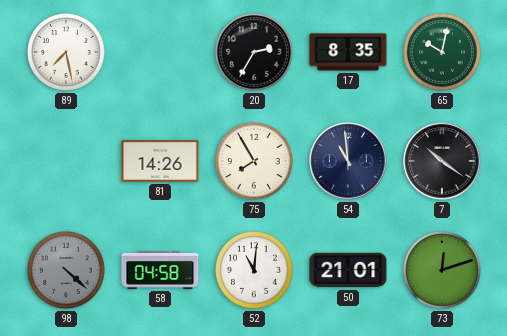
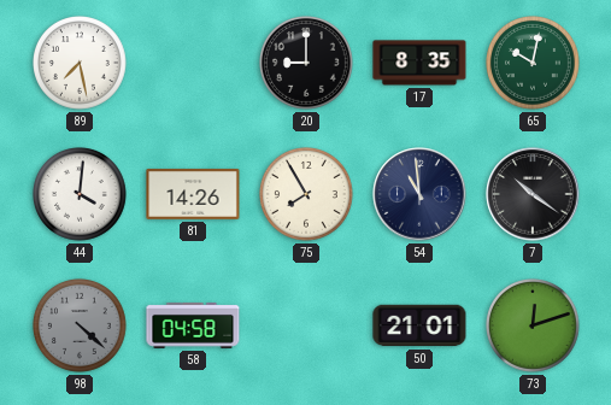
20: 2:35 -> 9:00 (307, 64)
44: none -> 4:01 (81, 195)
52: 11:01 -> none (255, 271)
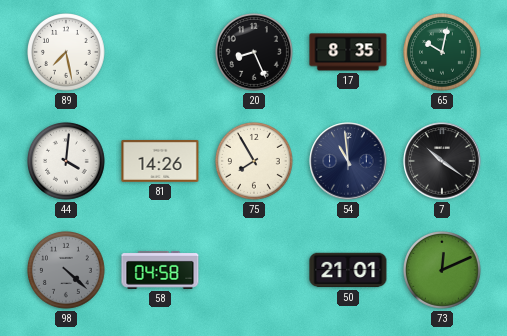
20: 9:00 -> 8:26 (255, 53)
73: 12:12 -> 12:11 (443, 271)
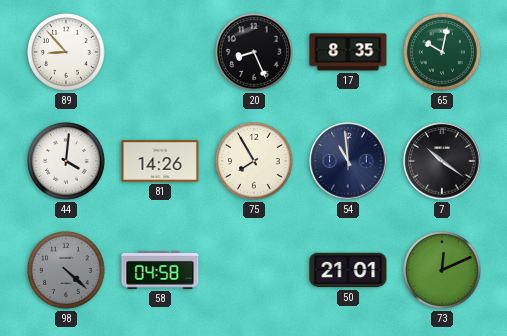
89: 7:28 -> 8:53 (67, 53)
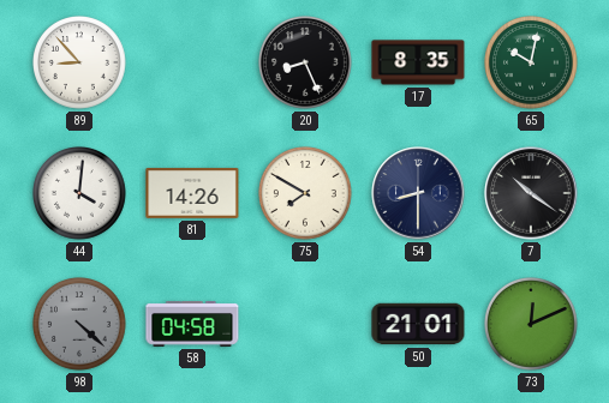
75: 7:55 -> 7:50 (306, 194)
54: 10:59 -> 8:30 (418, 193)
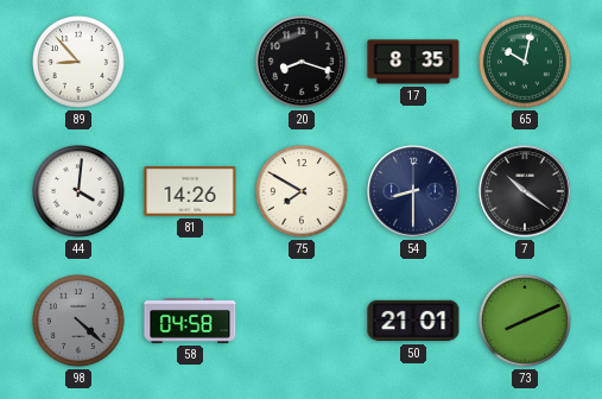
20: 8:26 -> 8:18 (303, 63)
73: 12:11 -> 8:11 (526, 322)
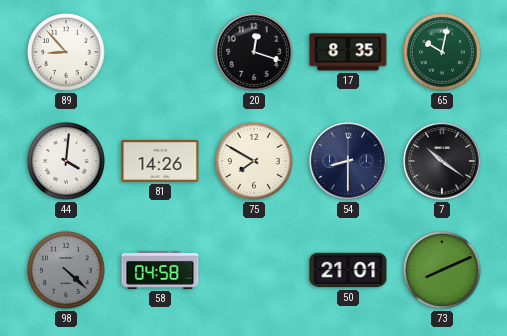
20: 8:18 -> 12:18 (255, 53)
